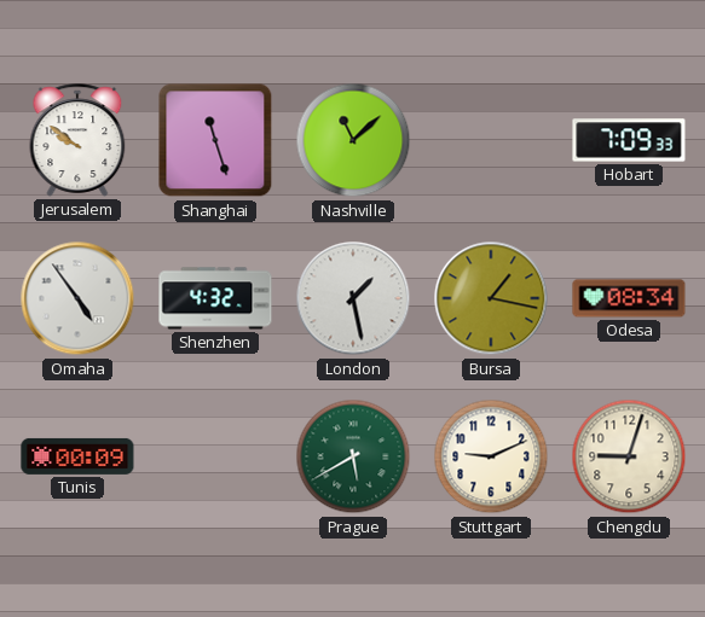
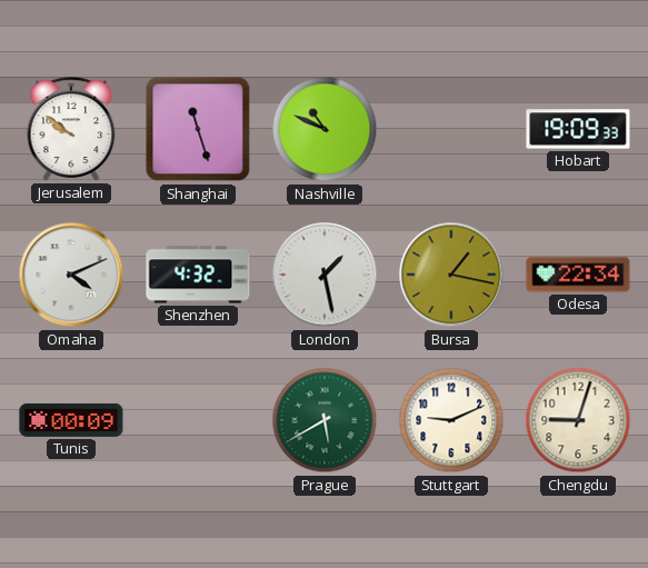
Nashville: 11:08 -> 10:49 (325, 129)
Hobart: 7:09 -> 19:09 (578, 129)
Omaha: 4:54 -> 4:11 (71, 275)
Odesa: 08:34 -> 22:34 (578, 275)
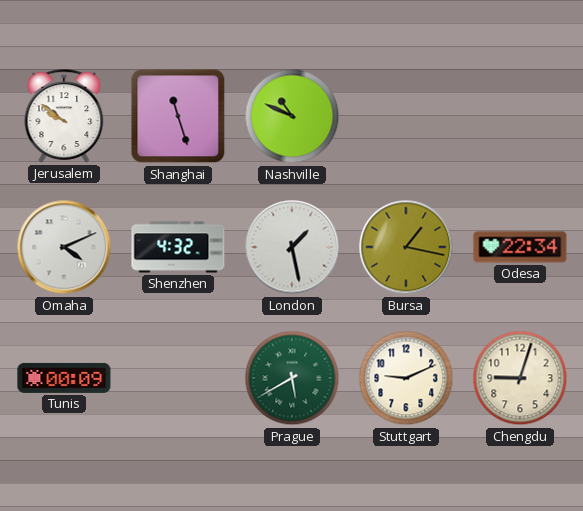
Hobart: 19:09 -> none (578, 129)
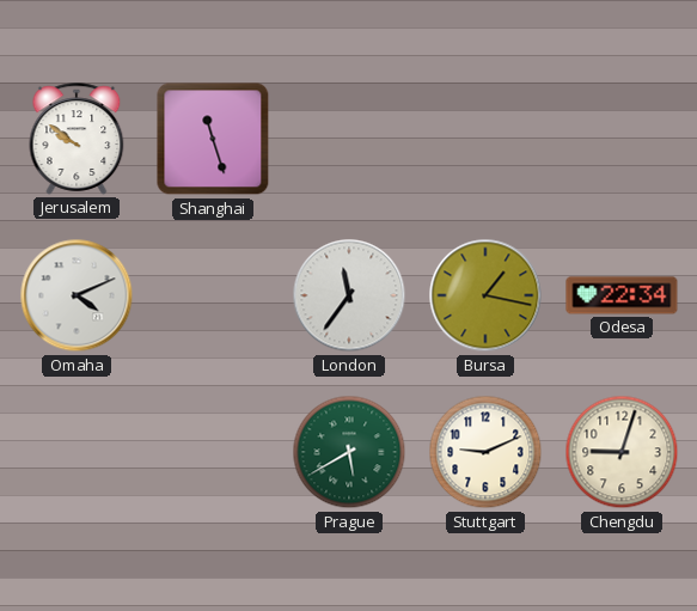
Nashville: 10:49 -> none (292, 116)
Shenzhen: 4:32 -> none (178, 247)
London: 1:28 -> 11:36 (349, 295)
Tunis: 00:09 -> none (64, 378)
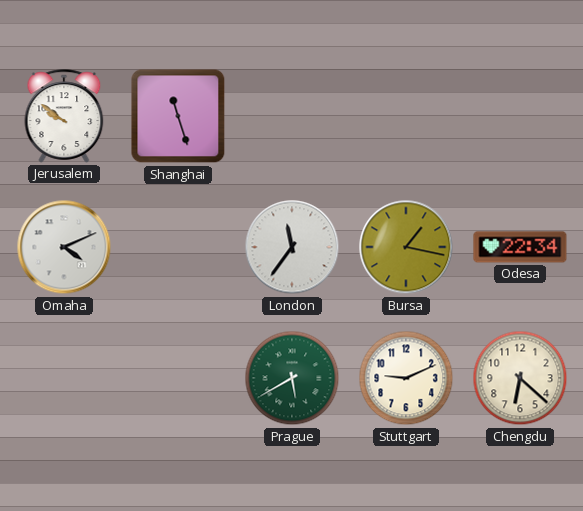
Chengdu: 9:03 -> 6:22 (520, 378)
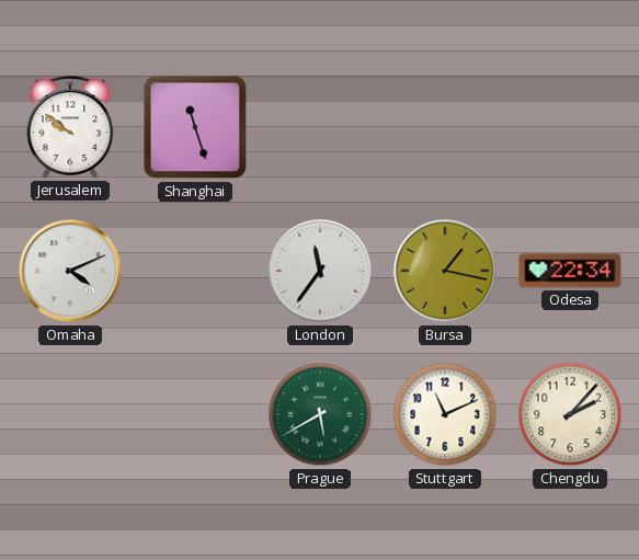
Stuttgart: 9:11 -> 11:11 (445, 414)
Chengdu: 6:22 -> 2:07 (570, 414)
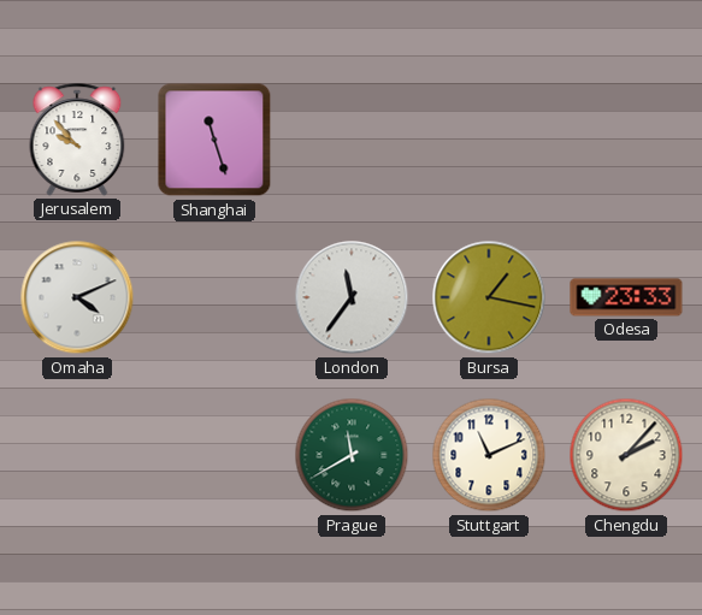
Jerusalem: 9:51 -> 9:53 (77, 140)
Odesa: 22:34 -> 23:33 (626, 297)
Prague: 5:40 -> 11:40 (352, 455)
